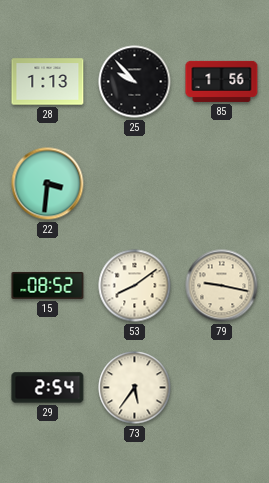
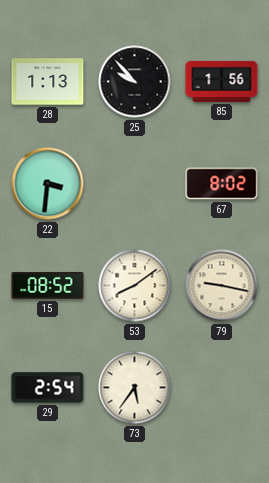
67: none -> 8:02 (222, 184)
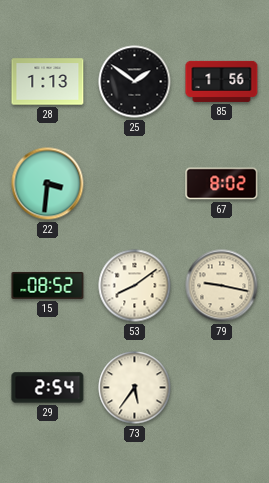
25: 9:53 -> 1:51 (135, 82)
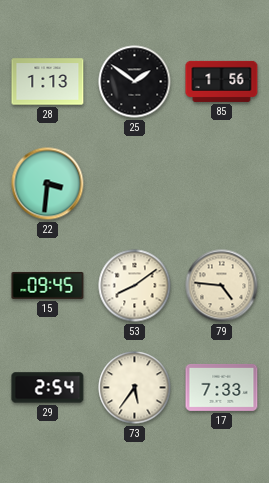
67: 8:02 -> none (222, 184)
15: 08:52 -> 09:45 (48, 285)
79: 9:17 -> 4:46 (222, 286)
17: none -> 7:33 (222, 387)
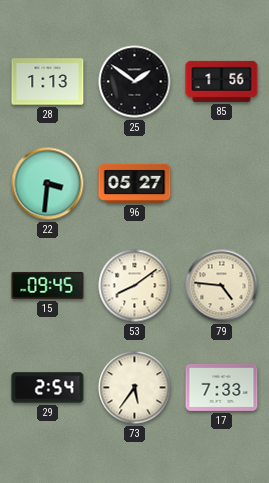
96: none -> 05:27 (135, 183)
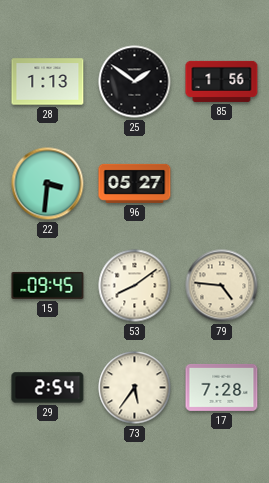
17: 7:33 -> 7:28 (222, 387)
